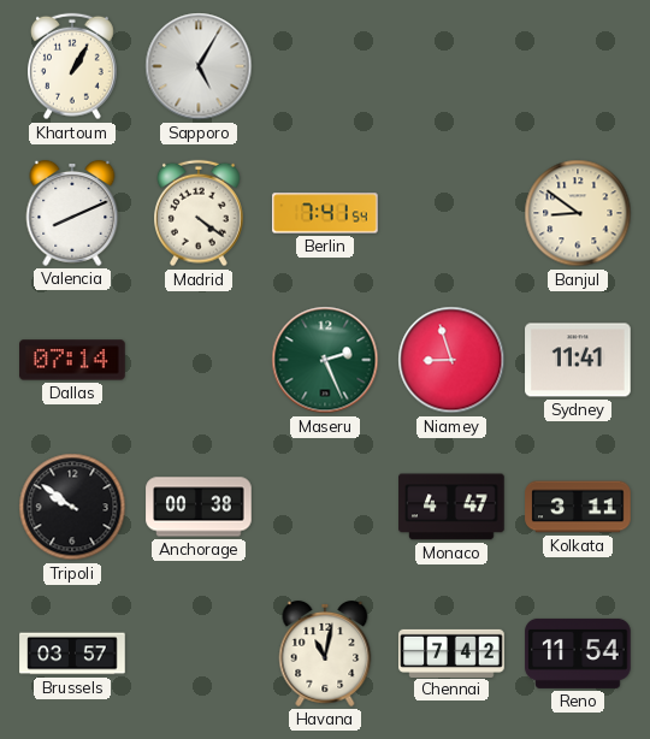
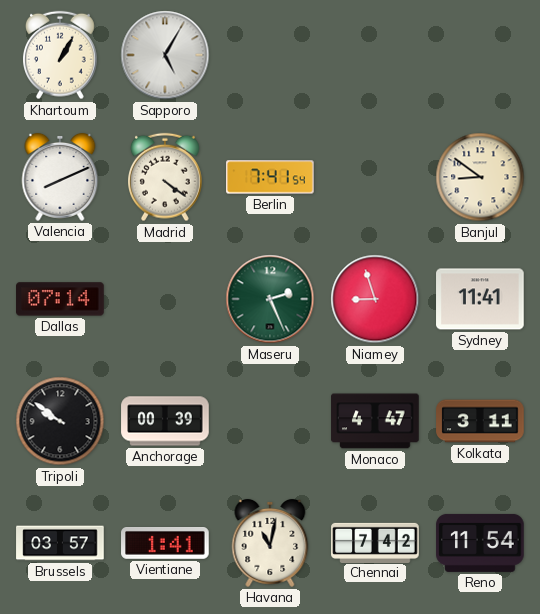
Anchorage: 00:38 -> 00:39 (165, 421)
Vientiane: none -> 1:41 (165, 544)
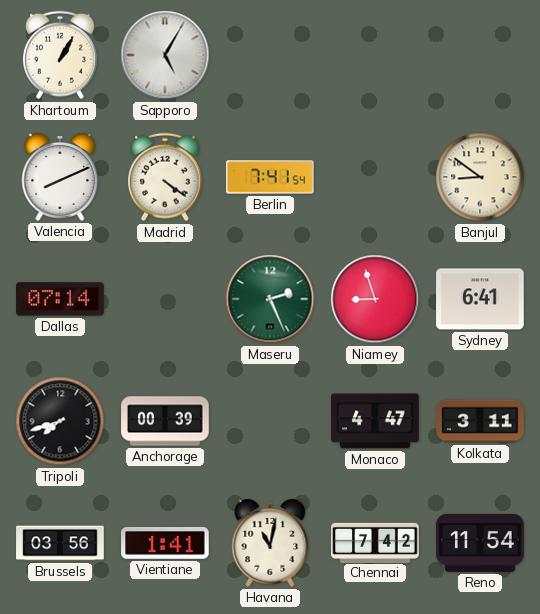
Sydney: 11:41 -> 6:41 (480, 299)
Tripoli: 9:51 -> 7:42 (60, 421)
Brussels: 03:57 -> 03:56 (60, 543)
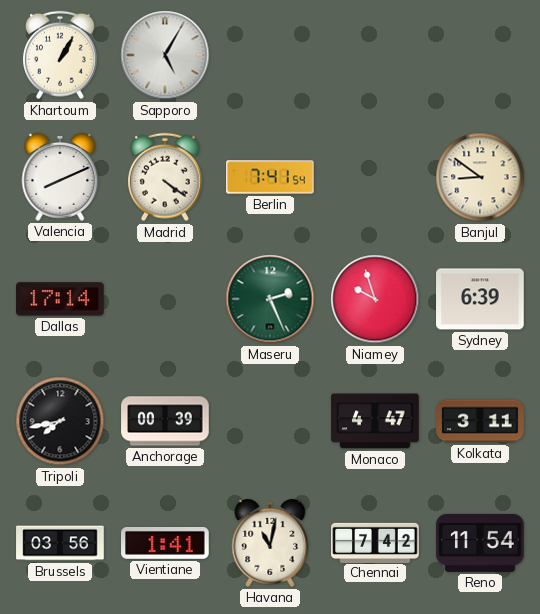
Dallas: 07:14 -> 17:14 (60, 299)
Niamey: 8:57 -> 9:57 (375, 299)
Sydney: 6:41 -> 6:39 (480, 299)
Tripoli: 7:42 -> 7:43 (60, 421)
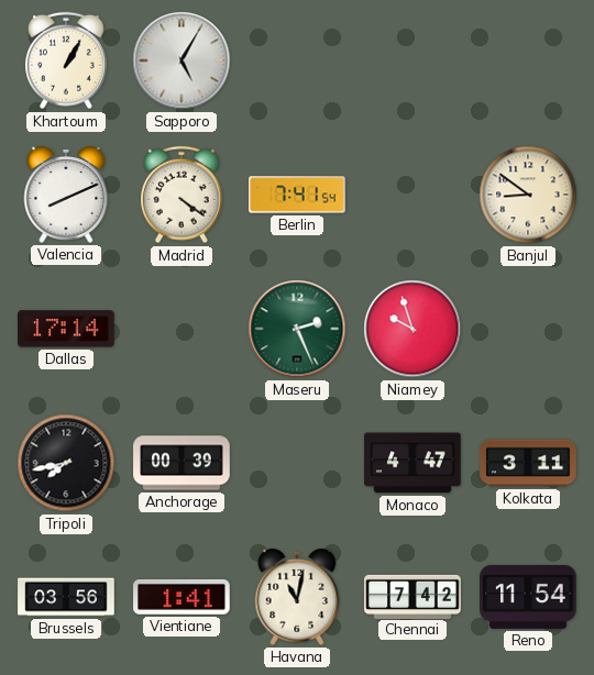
Sydney: 6:39 -> none (480, 299)
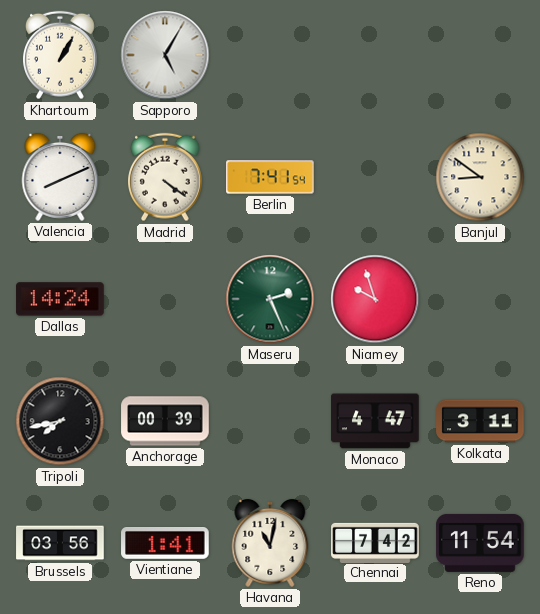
Dallas: 17:14 -> 14:24 (60, 299)
